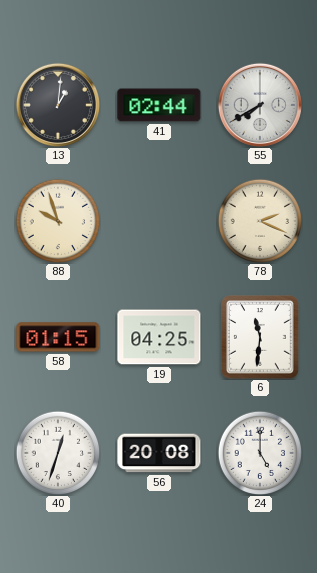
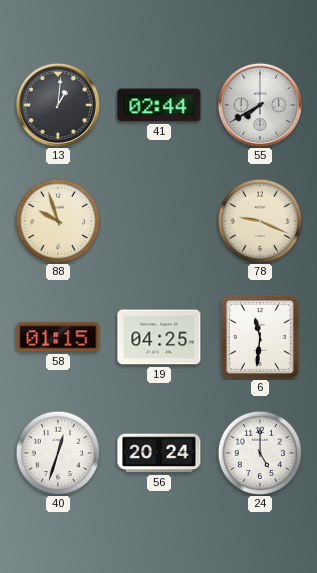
78: 2:19 -> 9:19 (260, 221)
56: 20:08 -> 20:24 (159, 453)
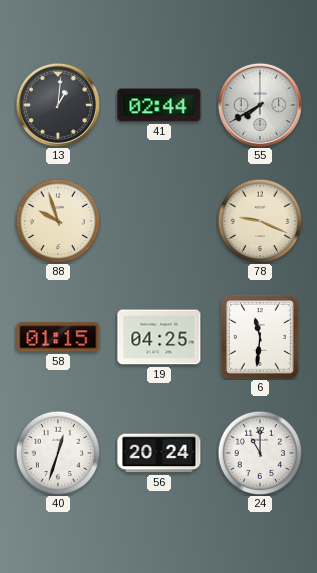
24: 5:00 -> 11:00 (260, 453)
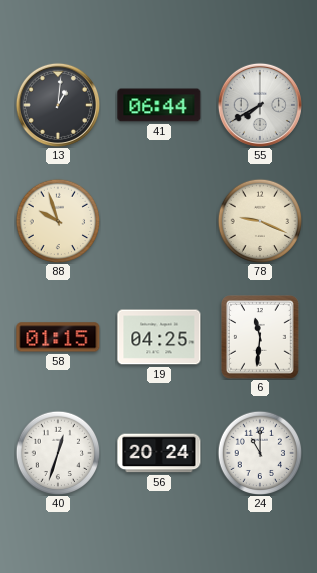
41: 02:44 -> 06:44 (159, 105)
